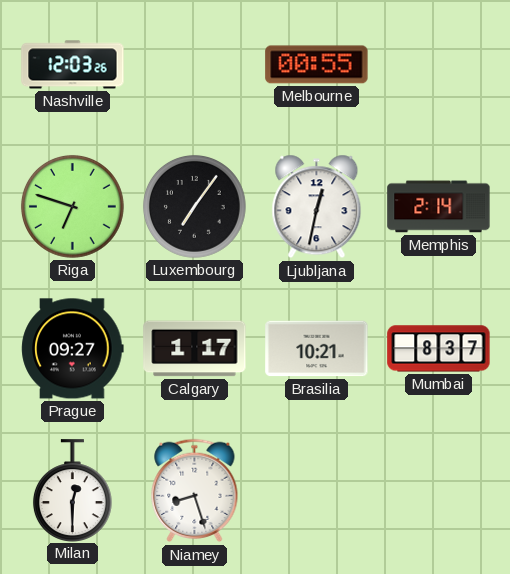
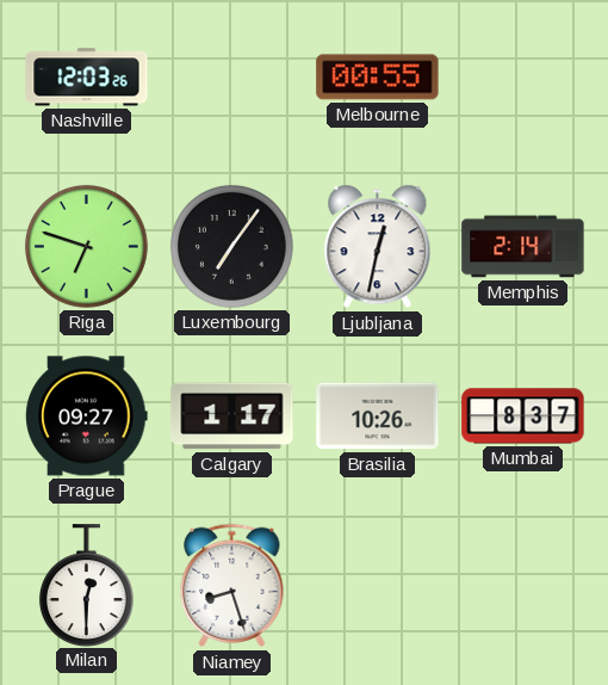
Brasilia: 10:21 -> 10:26 (378, 416)
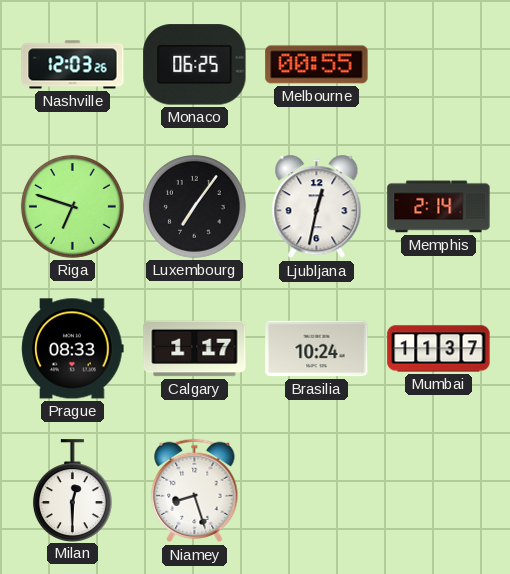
Monaco: none -> 06:25 (195, 65)
Prague: 09:27 -> 08:33 (73, 349)
Brasilia: 10:26 -> 10:24 (317, 349)
Mumbai: 8:37 -> 11:37 (439, 349)
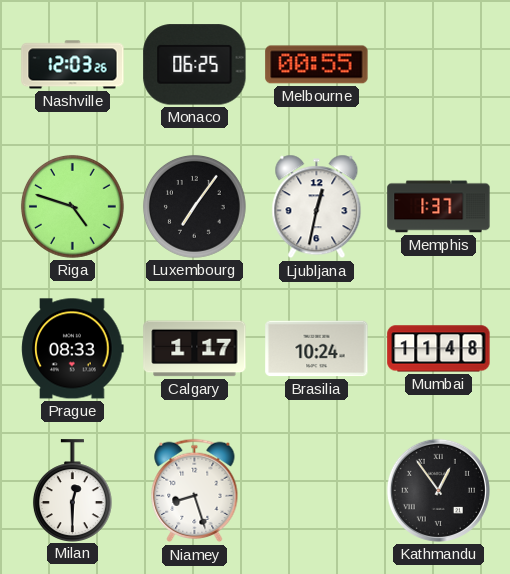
Riga: 6:48 -> 4:48 (72, 206)
Memphis: 2:14 -> 1:37 (439, 207)
Mumbai: 11:37 -> 11:48 (439, 349)
Kathmandu: none -> 12:54 (438, 490)
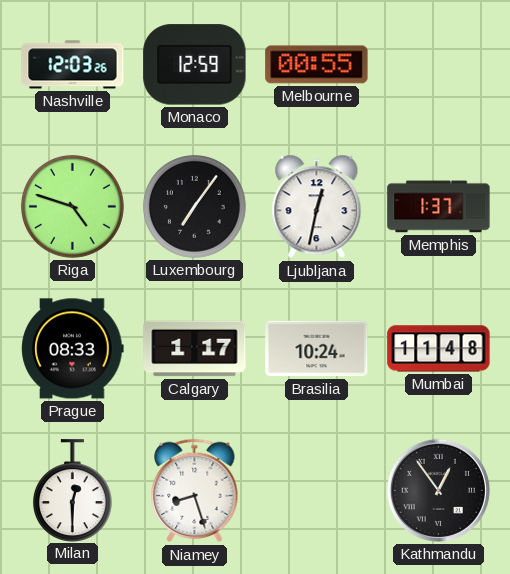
Monaco: 06:25 -> 12:59 (195, 65)
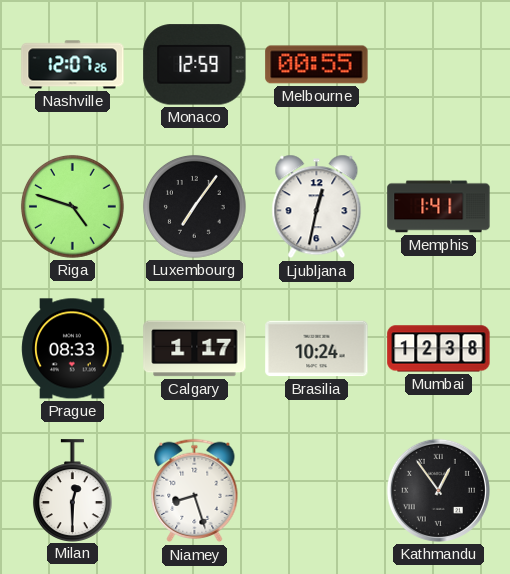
Nashville: 12:03 -> 12:07 (73, 65)
Memphis: 1:37 -> 1:41 (439, 207)
Mumbai: 11:48 -> 12:38 (439, 349)
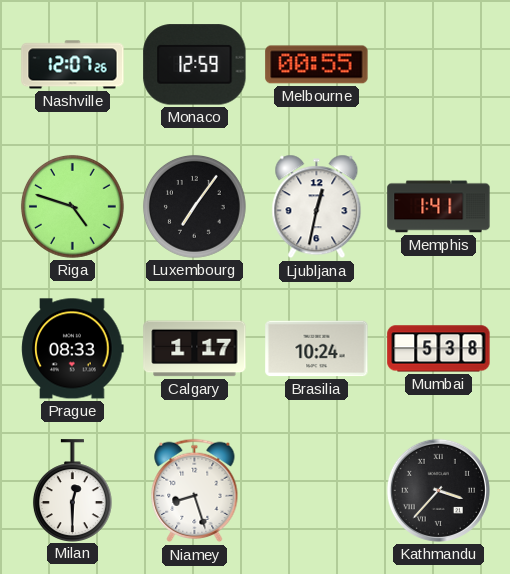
Mumbai: 12:38 -> 5:38 (439, 349)
Kathmandu: 12:54 -> 3:37 (438, 490)
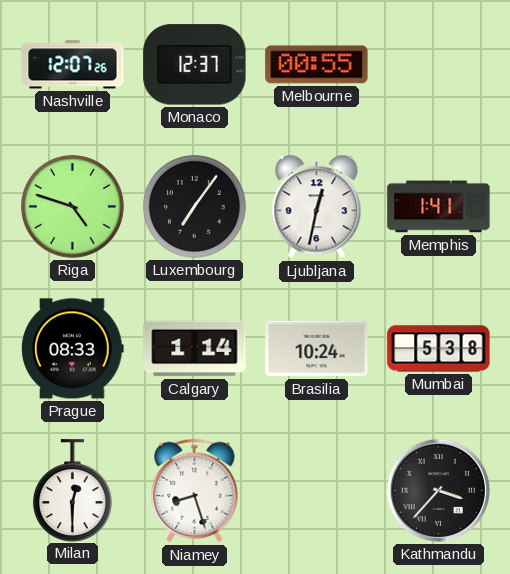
Monaco: 12:59 -> 12:37 (195, 65)
Calgary: 1:17 -> 1:14 (195, 349)
